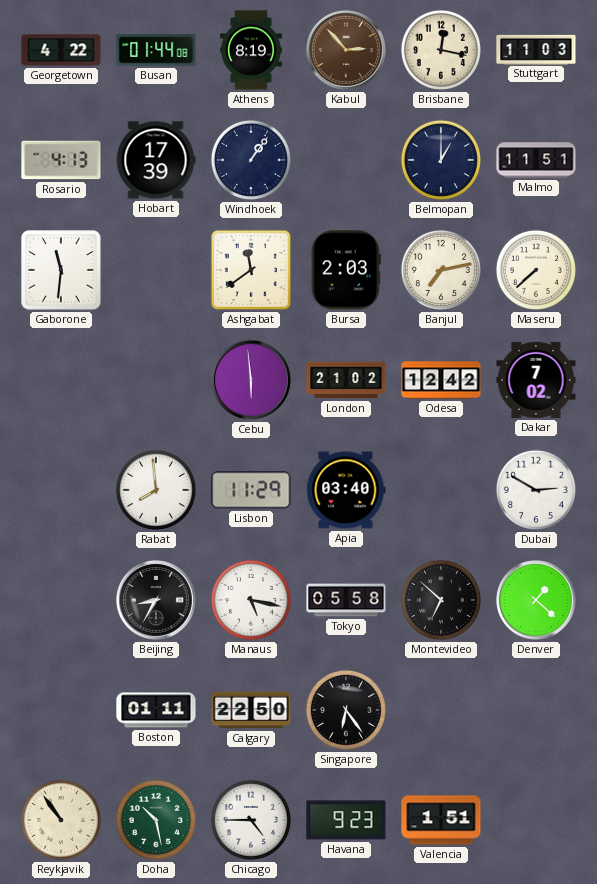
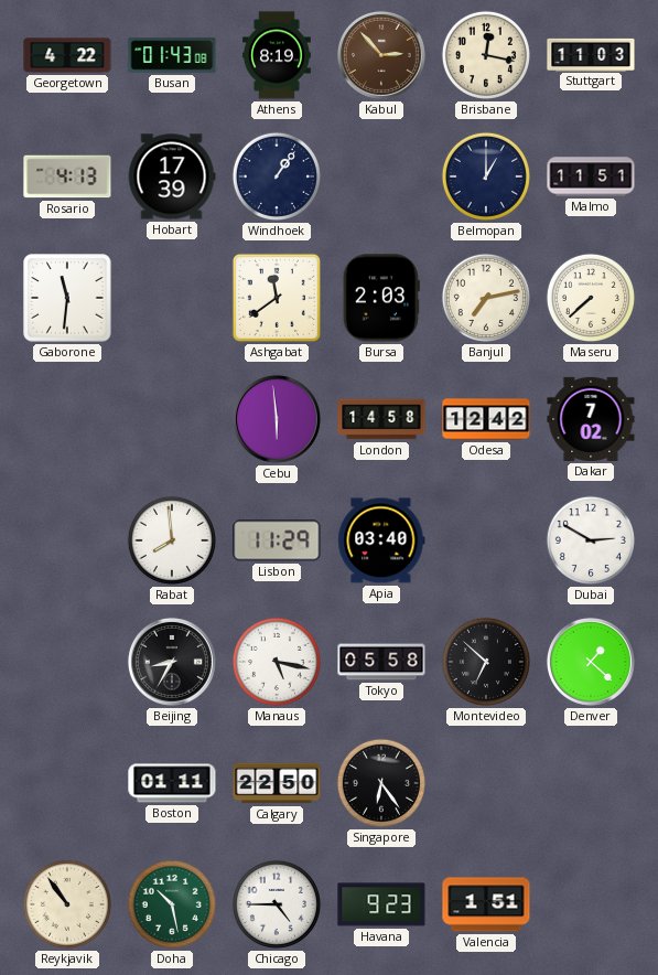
Busan: 01:44 -> 01:43 (172, 55)
London: 21:02 -> 14:58 (381, 419)
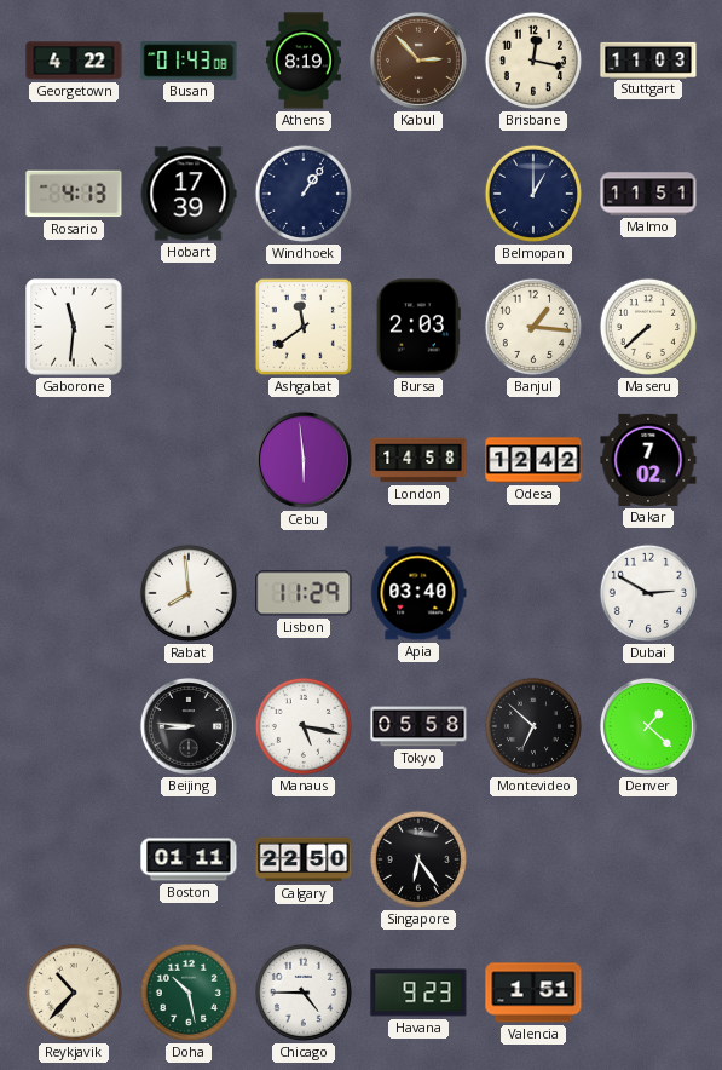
Banjul: 7:13 -> 1:16 (533, 327)
Beijing: 8:35 -> 8:46 (189, 726)
Reykjavik: 10:54 -> 10:37 (74, 993)
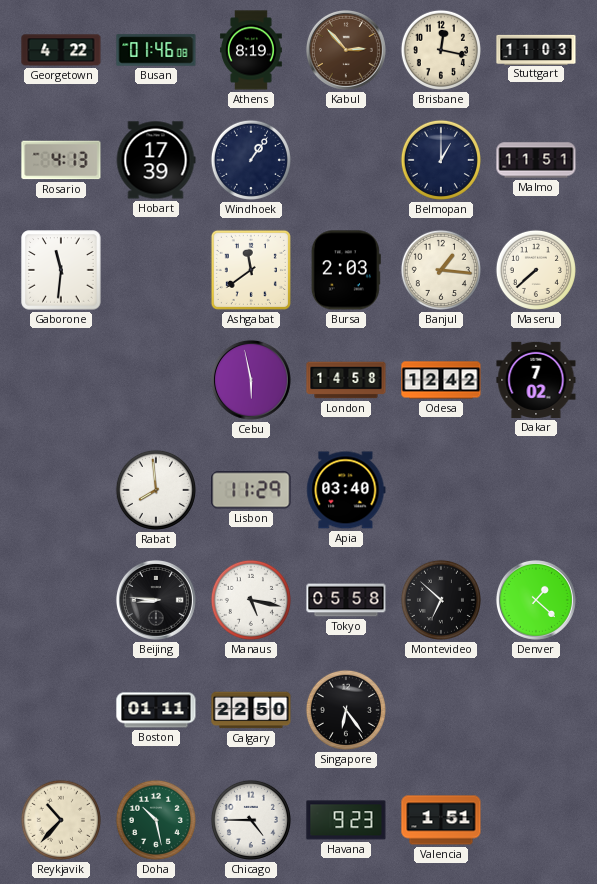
Busan: 01:43 -> 01:46 (156, 50)
Cebu: 5:59 -> 5:58 (251, 380)
Dubai: 2:50 -> none (648, 593)
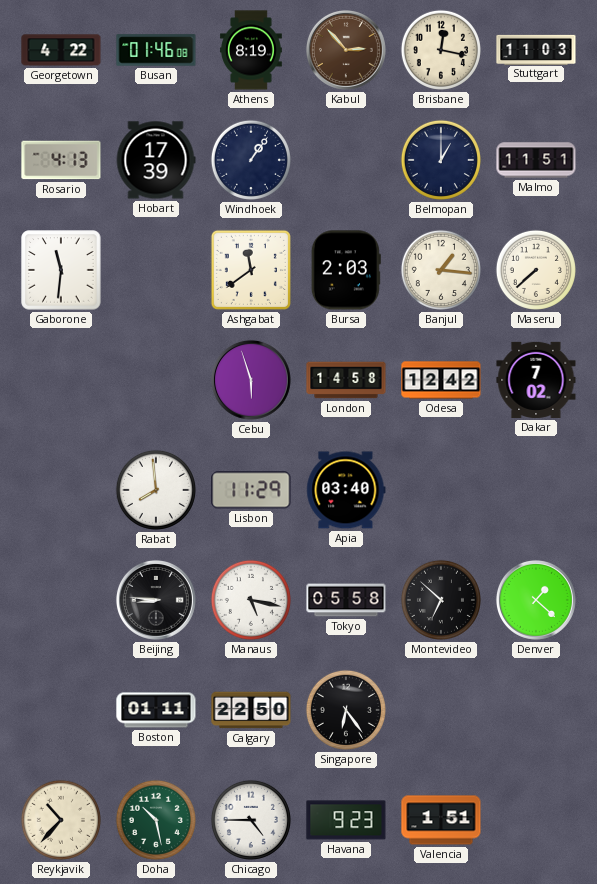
Cebu: 5:58 -> 5:57 (251, 380)
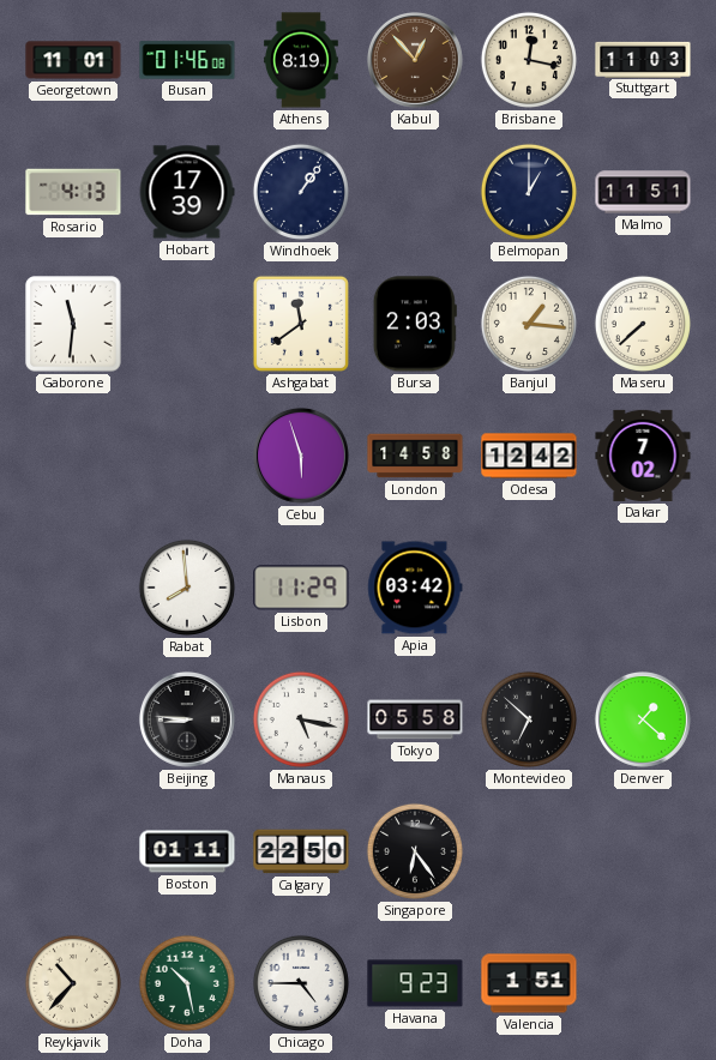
Georgetown: 4:22 -> 11:01 (73, 60)
Kabul: 2:53 -> 12:53 (415, 60)
Apia: 03:40 -> 03:42 (415, 588)
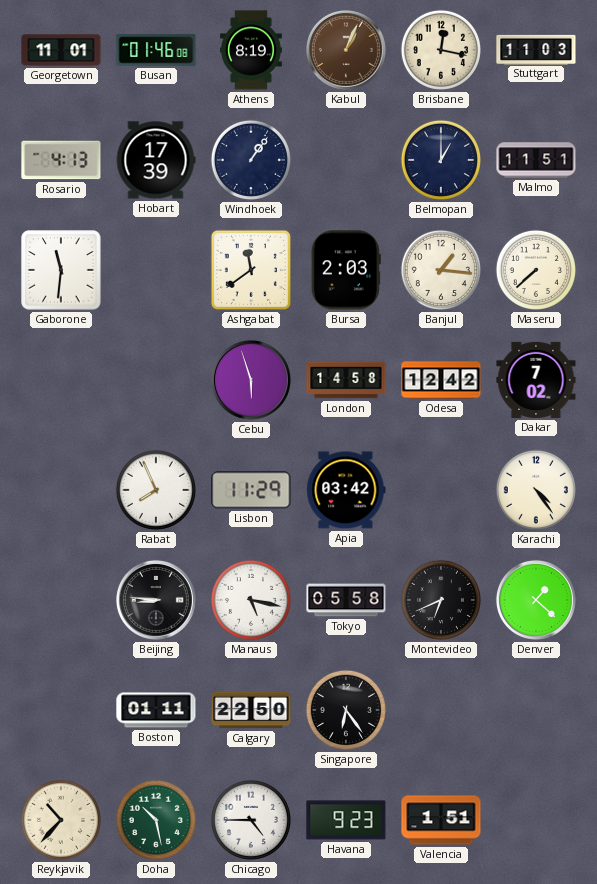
Kabul: 12:53 -> 1:04 (346, 50)
Rabat: 7:59 -> 7:56 (156, 490)
Karachi: none -> 4:24 (536, 490)
Montevideo: 6:52 -> 6:41 (441, 600)
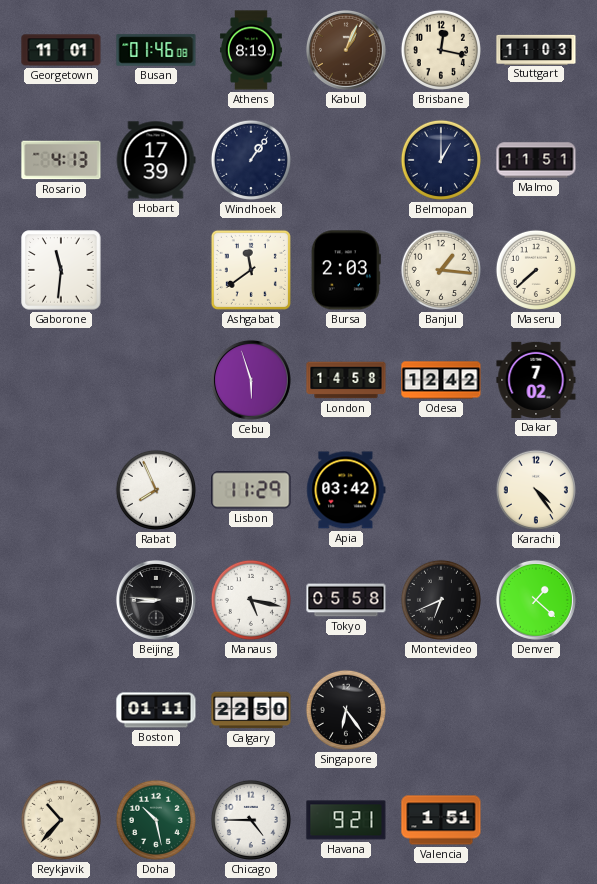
Havana: 9:23 -> 9:21 (346, 820)
